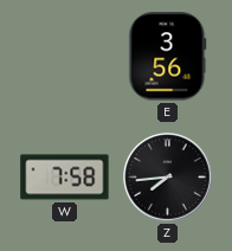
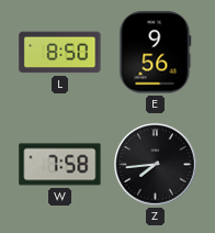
L: none -> 8:50 (60, 53)
E: 3:56 -> 9:56 (156, 53)
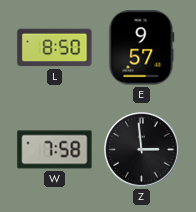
E: 9:56 -> 9:57 (142, 48)
Z: 7:44 -> 2:59 (142, 150)
